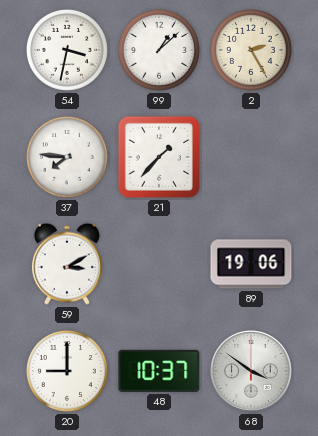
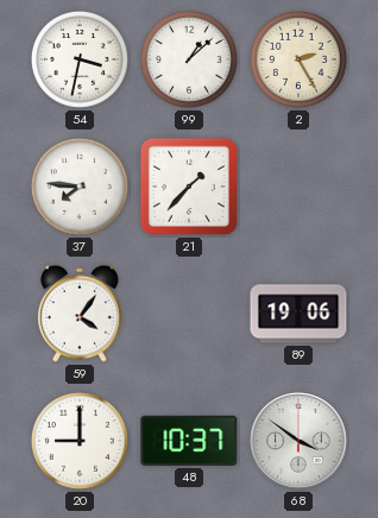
59: 3:10 -> 4:06 (80, 314)
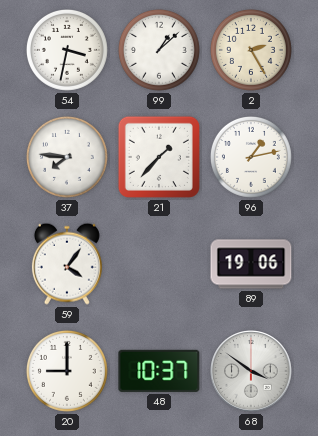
96: none -> 1:13 (251, 157)
